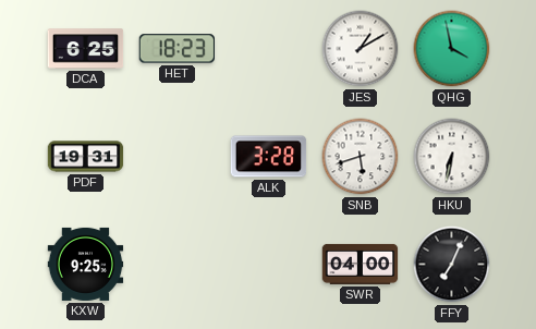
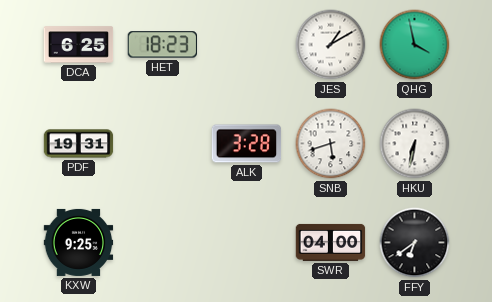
FFY: 7:04 -> 6:39 (415, 243)
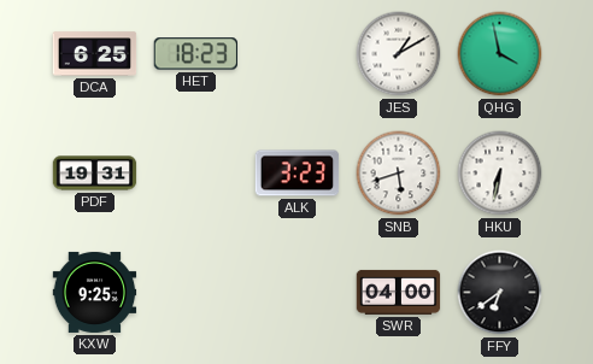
ALK: 3:28 -> 3:23 (298, 174)
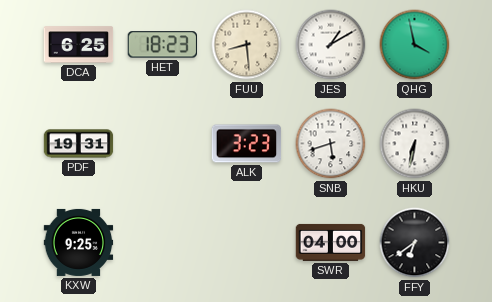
FUU: none -> 8:29 (247, 45)
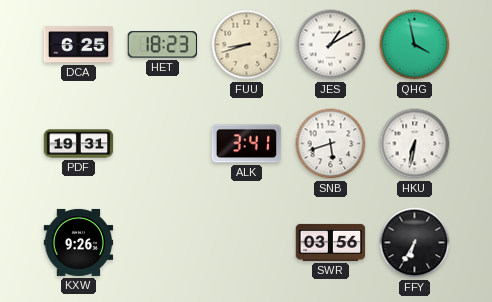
FUU: 8:29 -> 8:42 (247, 45)
ALK: 3:23 -> 3:41 (247, 144)
KXW: 9:25 -> 9:26 (79, 242)
SWR: 04:00 -> 03:56 (331, 242)
FFY: 6:39 -> 6:35 (415, 243)
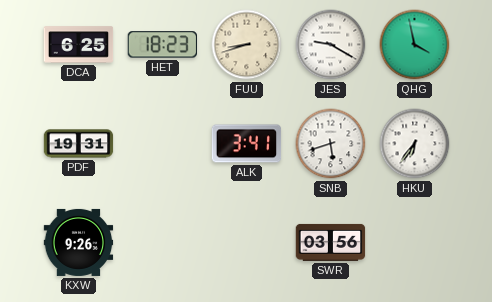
JES: 1:10 -> 9:20 (331, 45)
HKU: 6:32 -> 6:36 (415, 144)
FFY: 6:35 -> none (415, 243)
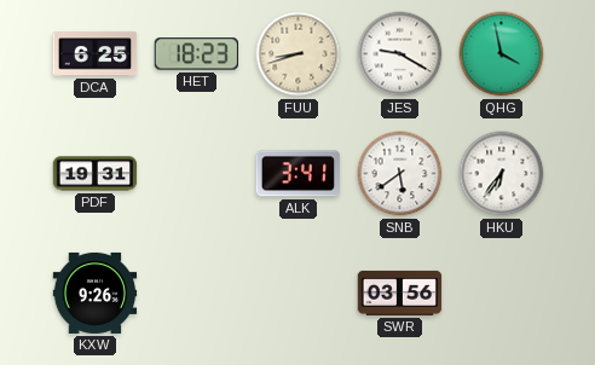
SNB: 5:42 -> 5:39 (400, 174)
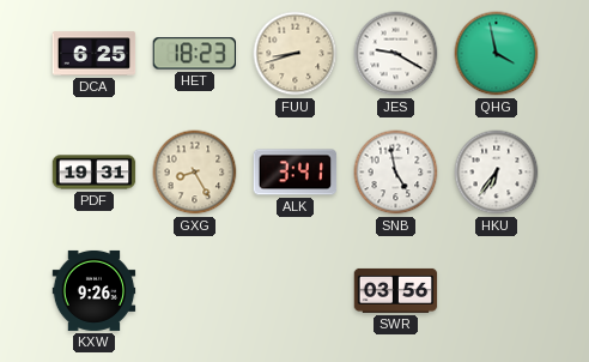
GXG: none -> 8:25 (195, 173)
SNB: 5:39 -> 4:58 (396, 173)
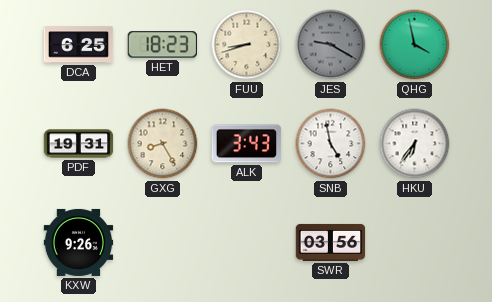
JES dial: white -> grey (331, 45)
ALK: 3:41 -> 3:43 (247, 144)
